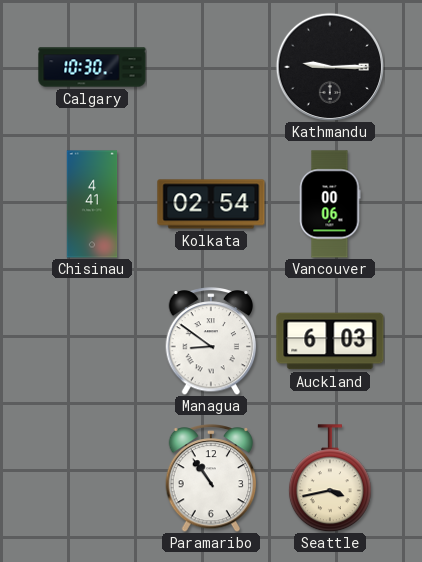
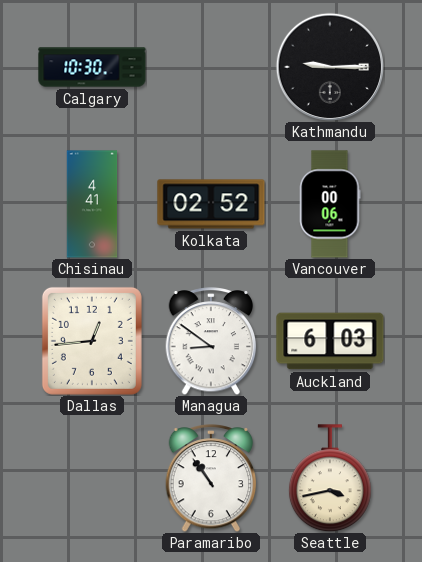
Kolkata: 02:54 -> 02:52 (211, 204)
Dallas: none -> 12:44 (92, 341)
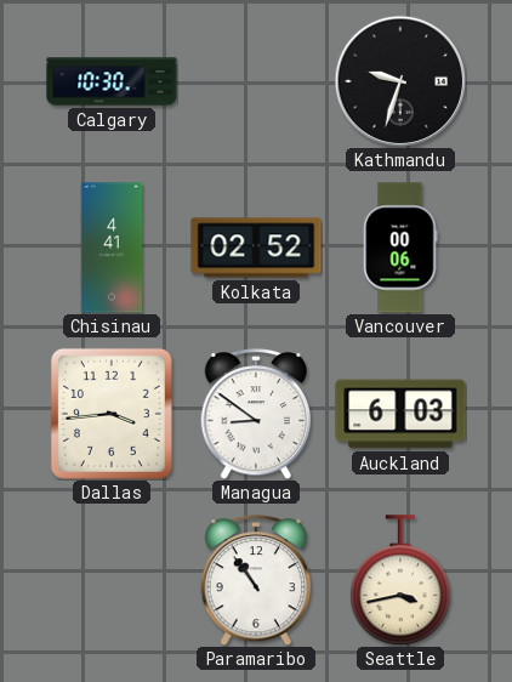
Kathmandu: 9:15 -> 9:33 (399, 80)
Dallas: 12:44 -> 3:44 (112, 414)
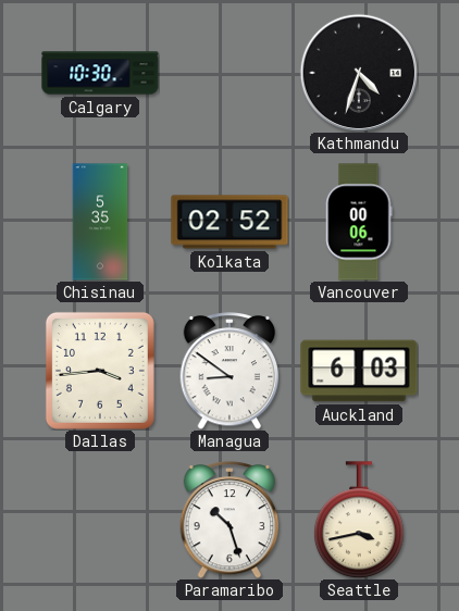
Kathmandu: 9:33 -> 4:33 (358, 72)
Chisinau: 4:41 -> 5:35 (100, 222)
Paramaribo: 10:54 -> 10:27 (230, 521)
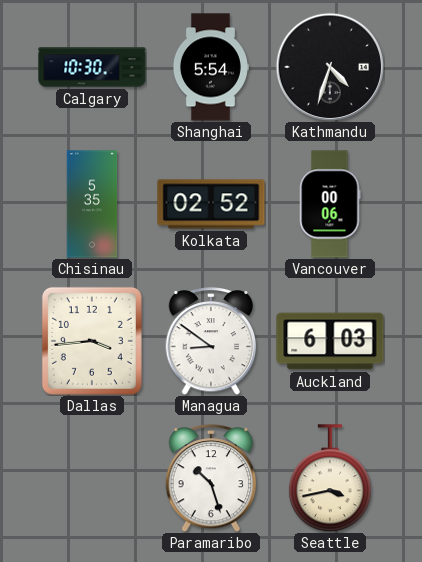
Shanghai: none -> 5:54 (210, 67)
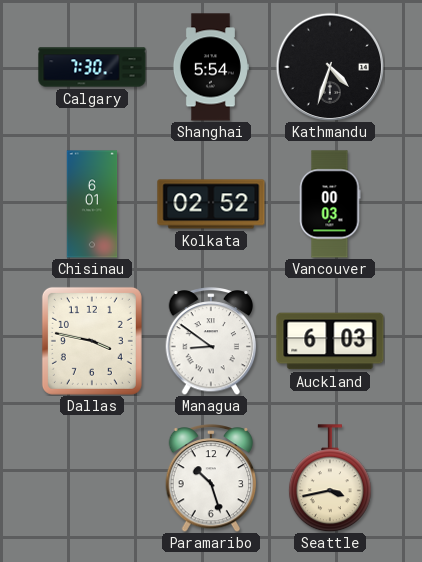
Calgary: 10:30 -> 7:30 (92, 67)
Chisinau: 5:35 -> 6:01 (92, 204)
Vancouver: 00:06 -> 00:03 (330, 204)
Dallas: 3:44 -> 3:47 (92, 341)
